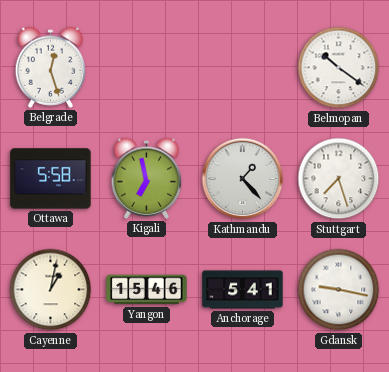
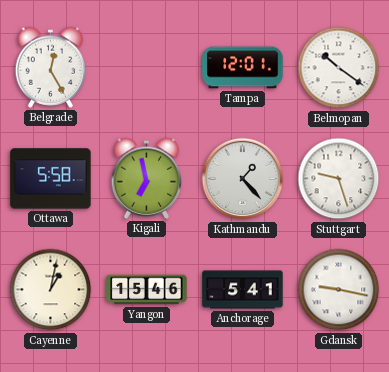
Belgrade: 12:27 -> 12:25 (51, 67)
Tampa: none -> 12:01 (243, 68)
Stuttgart: 7:27 -> 9:27 (339, 179)
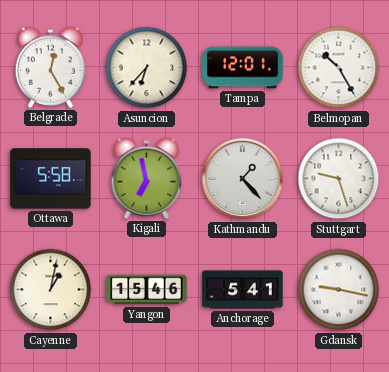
Asuncion: none -> 6:37 (147, 68)
Belmopan: 10:21 -> 10:25 (339, 68)
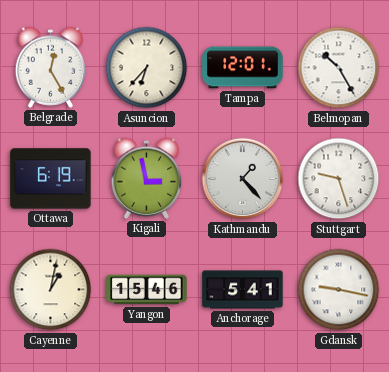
Ottawa: 5:58 -> 6:19 (51, 179)
Kigali: 6:58 -> 2:58 (147, 178)
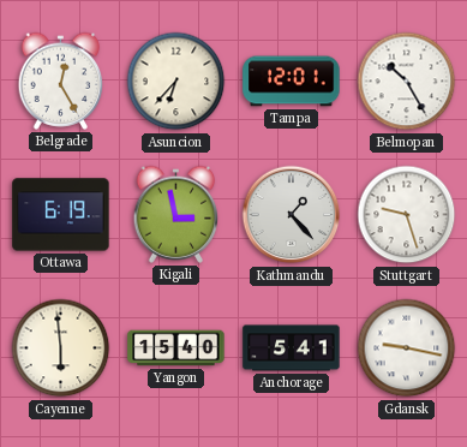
Cayenne: 1:02 -> 5:59 (61, 348)
Yangon: 15:46 -> 15:40 (176, 348)
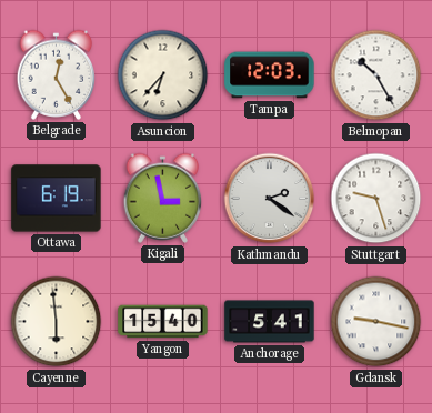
Tampa: 12:01 -> 12:03 (270, 75)
Kathmandu: 1:23 -> 2:21 (270, 199)
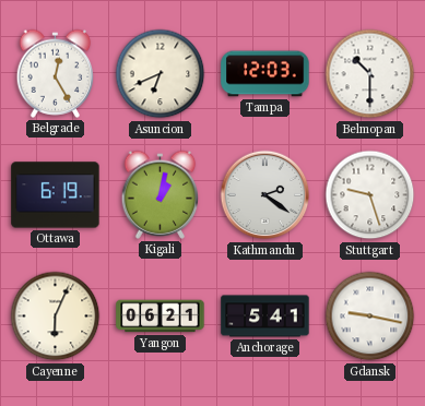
Asuncion: 6:37 -> 6:41 (161, 74)
Belmopan: 10:25 -> 10:30 (370, 74)
Kigali: 2:58 -> 1:02 (161, 194)
Cayenne: 5:59 -> 6:04 (56, 317)
Yangon: 15:40 -> 06:21 (161, 317)
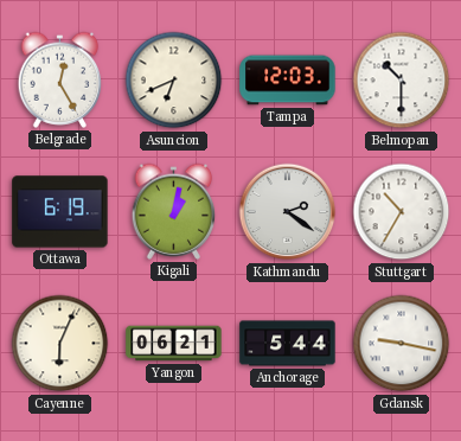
Stuttgart: 9:27 -> 10:35 (402, 212)
Anchorage: 5:41 -> 5:44 (288, 344)
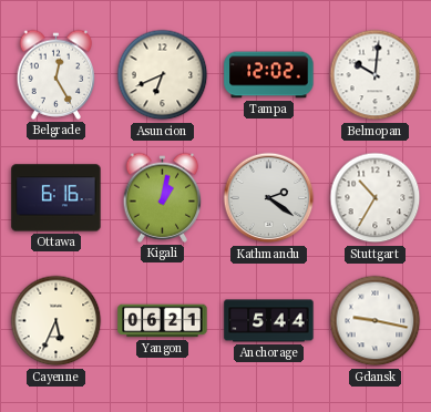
Tampa: 12:03 -> 12:02 (269, 75)
Belmopan: 10:30 -> 10:01 (376, 75)
Ottawa: 6:19 -> 6:16 (57, 198)
Cayenne: 6:04 -> 5:34 (57, 321)
